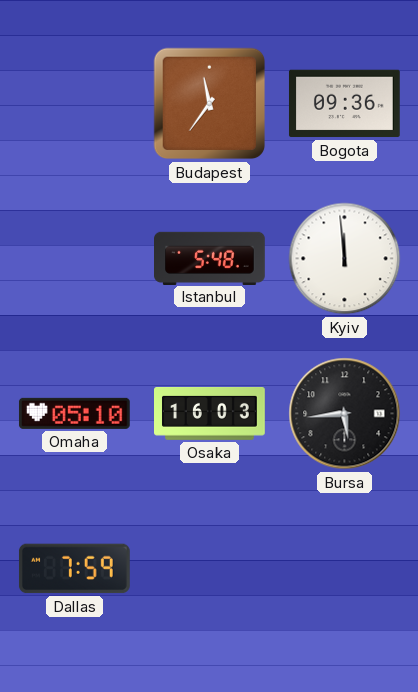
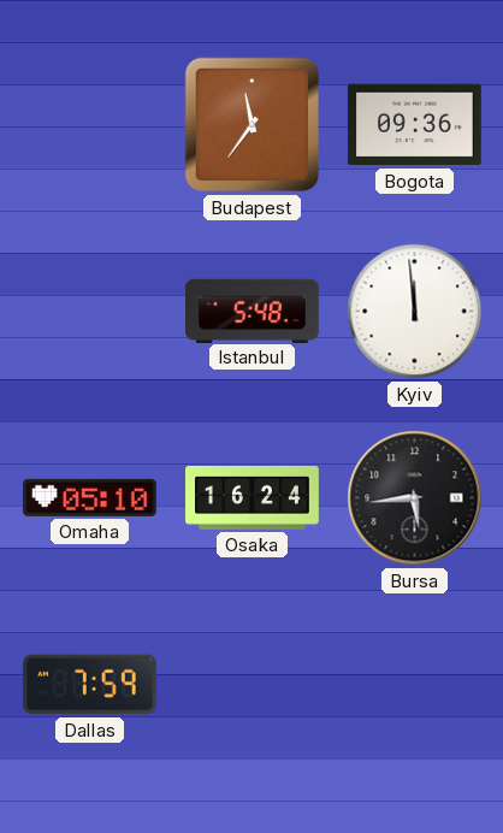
Osaka: 16:03 -> 16:24 (253, 498)
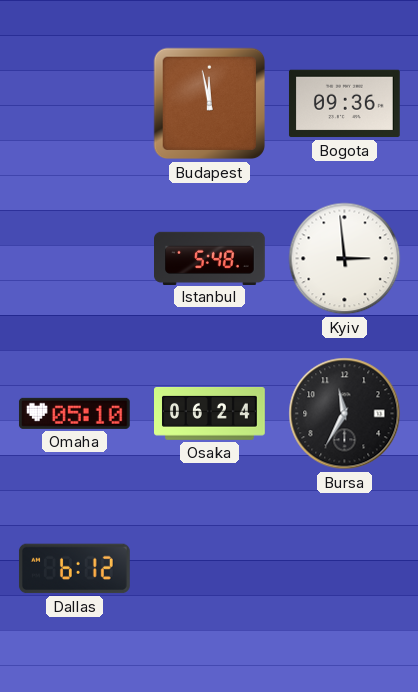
Budapest: 11:36 -> 11:58 (210, 104)
Kyiv: 11:59 -> 2:59 (345, 259)
Osaka: 16:24 -> 06:24 (210, 414)
Bursa: 5:44 -> 11:35 (345, 414)
Dallas: 7:59 -> 6:12 (74, 569)
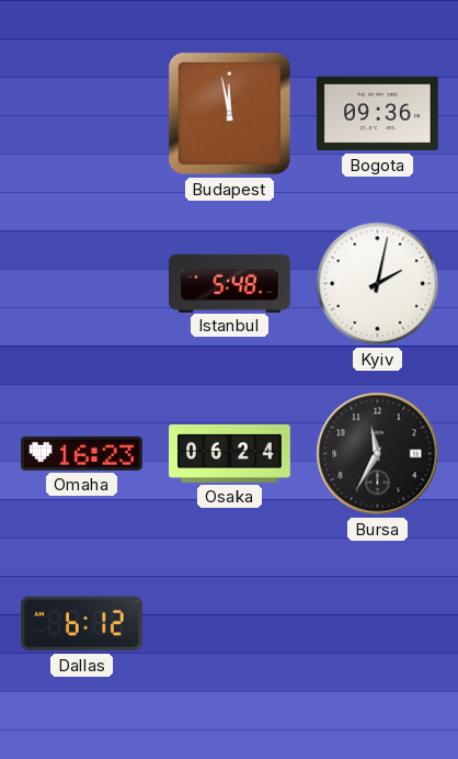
Kyiv: 2:59 -> 2:02 (378, 284)
Omaha: 05:10 -> 16:23 (81, 453)
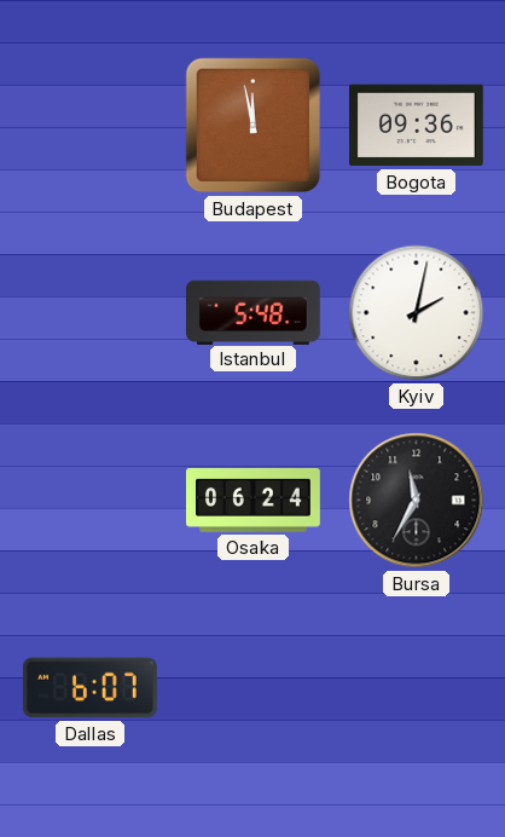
Omaha: 16:23 -> none (81, 453)
Dallas: 6:12 -> 6:07 (89, 688)
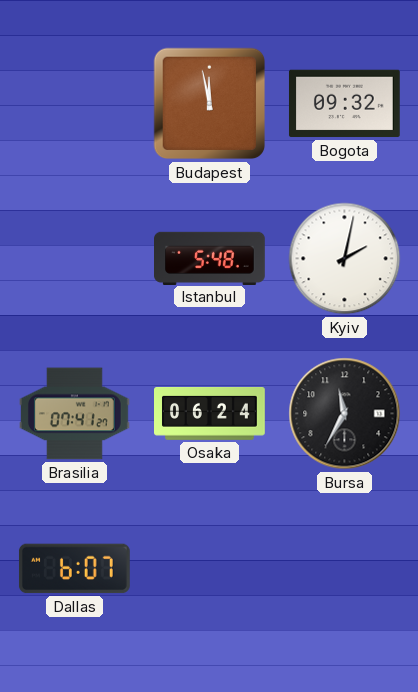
Bogota: 09:36 -> 09:32 (344, 104)
Brasilia: none -> 07:41 (75, 414)
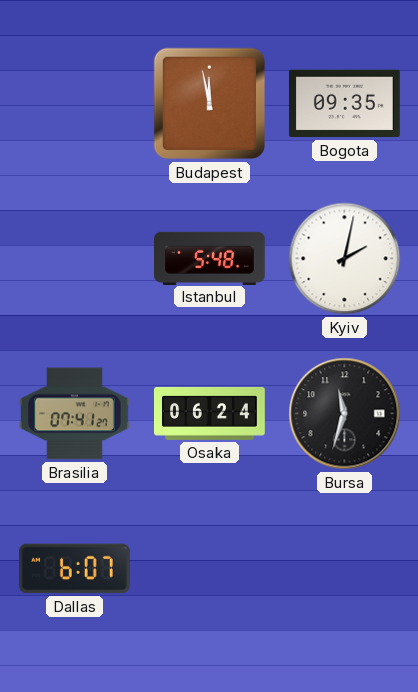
Bogota: 09:32 -> 09:35 (344, 104)
Bursa: 11:35 -> 11:33 (345, 414)
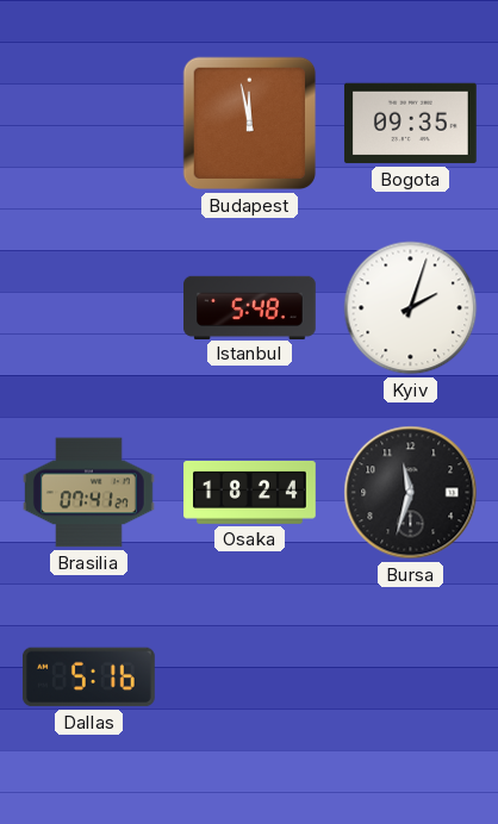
Kyiv: 2:02 -> 2:03 (411, 308)
Osaka: 06:24 -> 18:24 (250, 493)
Dallas: 6:07 -> 5:16 (88, 678)
